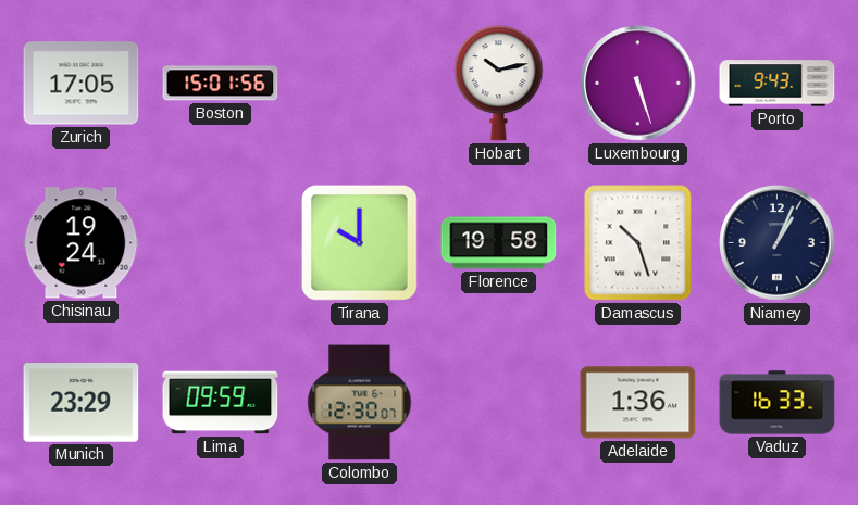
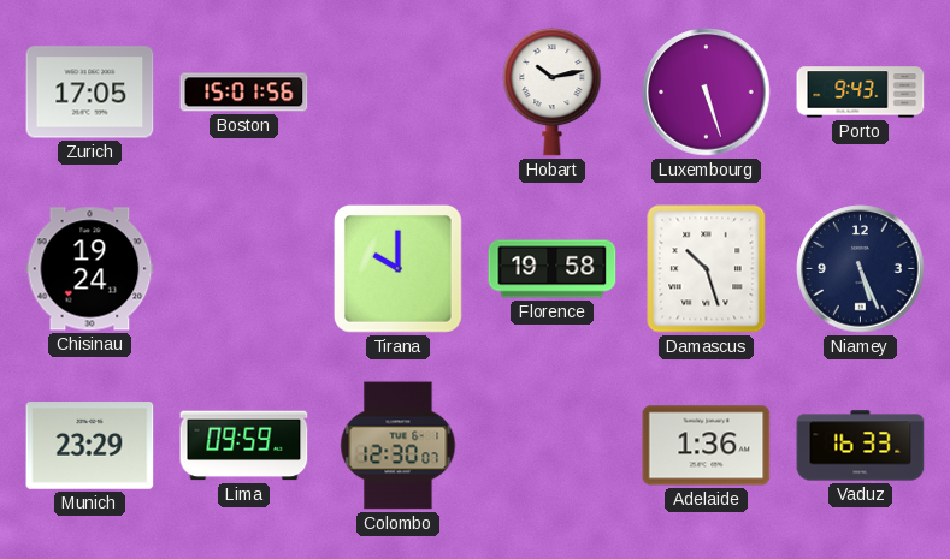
Niamey: 1:04 -> 5:26 (861, 269)
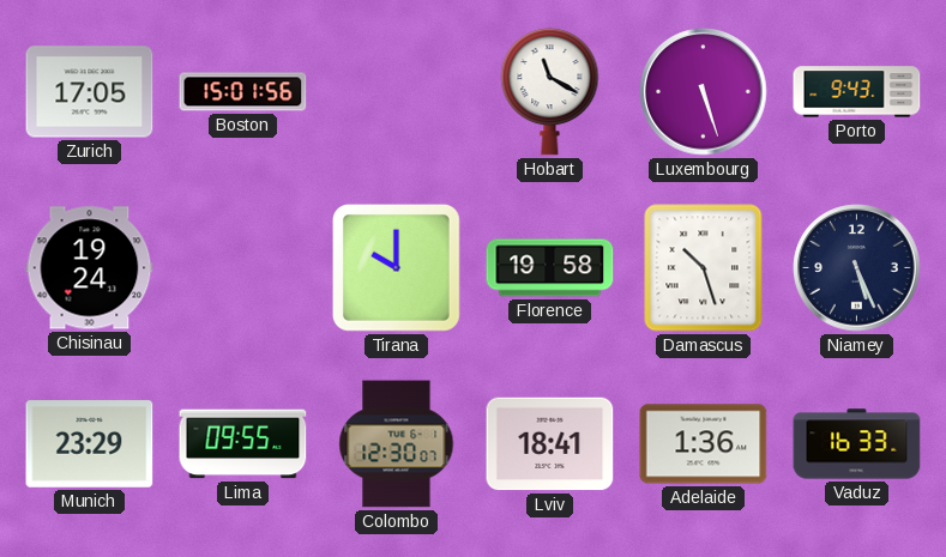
Hobart: 10:13 -> 11:20 (550, 92)
Lima: 09:59 -> 09:55 (243, 444)
Lviv: none -> 18:41 (550, 444)
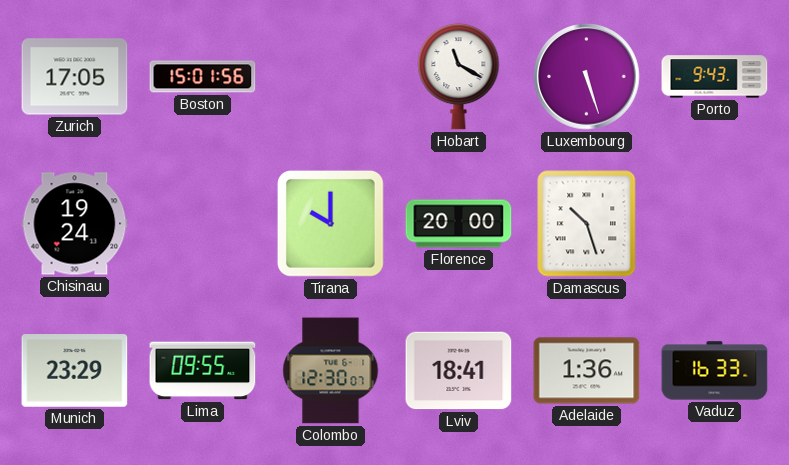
Florence: 19:58 -> 20:00 (459, 224)
Niamey: 5:26 -> none (857, 268)
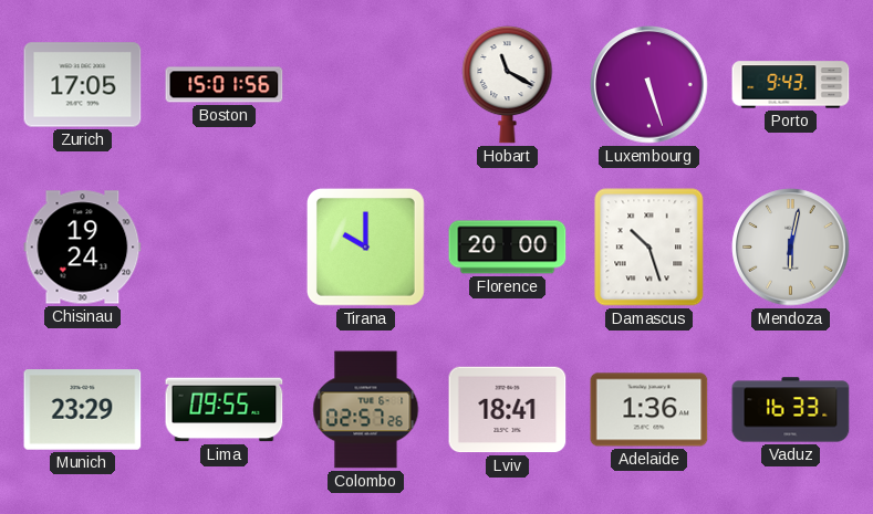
Mendoza: none -> 6:02 (791, 248)
Colombo: 12:30 -> 02:57 (366, 410)
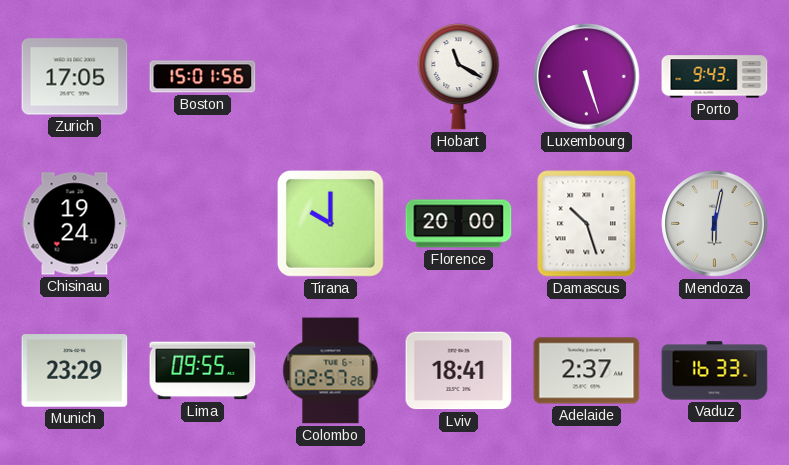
Adelaide: 1:36 -> 2:37 (587, 371)
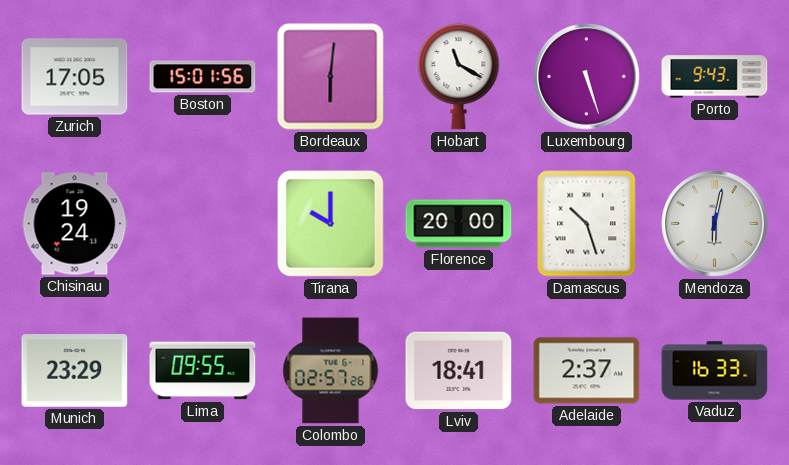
Bordeaux: none -> 6:01 (331, 77)
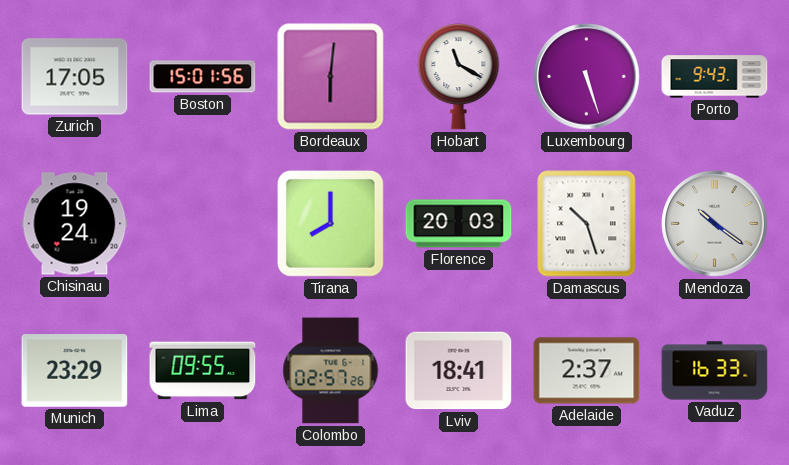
Tirana: 10:00 -> 8:00 (330, 223)
Florence: 20:00 -> 20:03 (459, 224)
Mendoza: 6:02 -> 10:21 (715, 224)
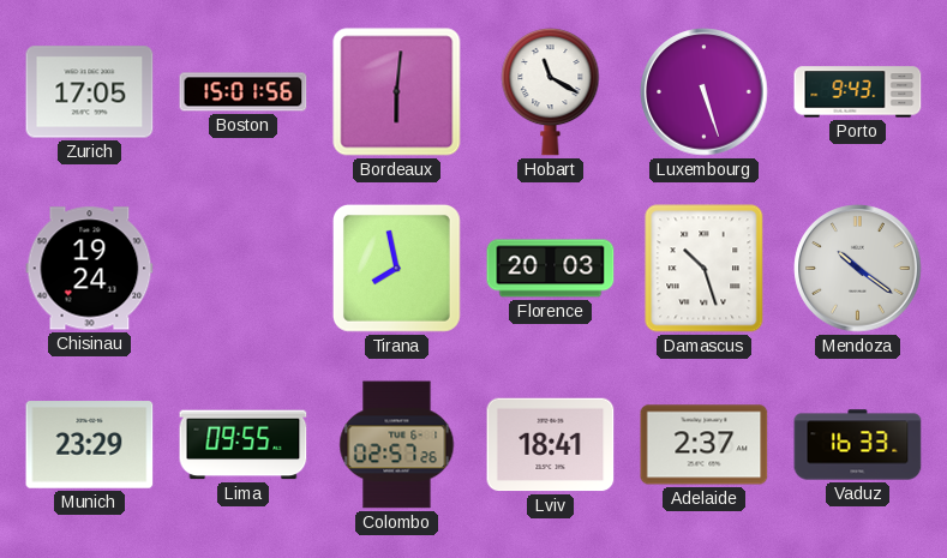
Tirana: 8:00 -> 7:58 (396, 268)
